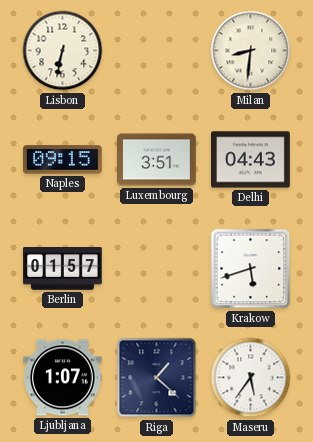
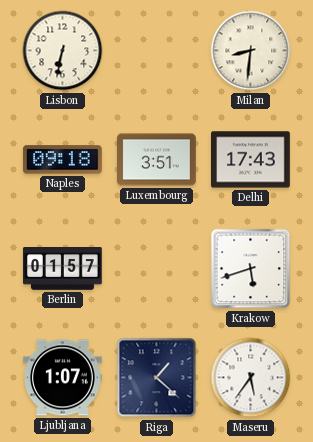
Naples: 09:15 -> 09:18 (63, 160)
Delhi: 04:43 -> 17:43 (251, 160)
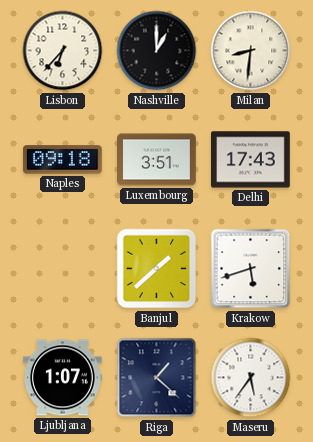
Lisbon: 6:32 -> 6:37 (63, 51)
Nashville: none -> 1:00 (157, 51)
Berlin: 01:57 -> none (63, 269)
Banjul: none -> 1:38 (157, 269)
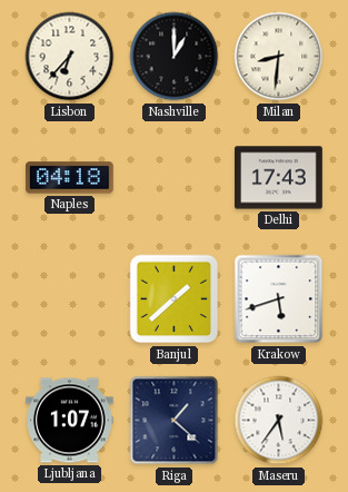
Naples: 09:18 -> 04:18 (70, 178)
Luxembourg: 3:51 -> none (157, 160)
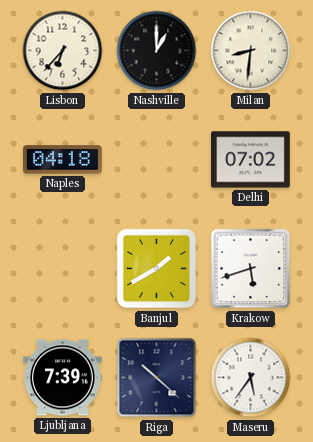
Delhi: 17:43 -> 07:02 (251, 160)
Banjul: 1:38 -> 1:40 (157, 269)
Ljubljana: 1:07 -> 7:39 (63, 378)
Riga: 1:22 -> 10:22 (157, 378)
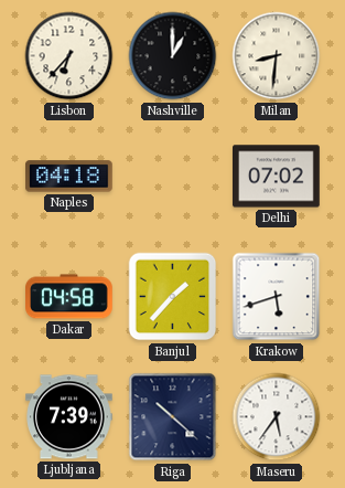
Dakar: none -> 04:58 (69, 297)
Banjul: 1:40 -> 1:37 (173, 297)
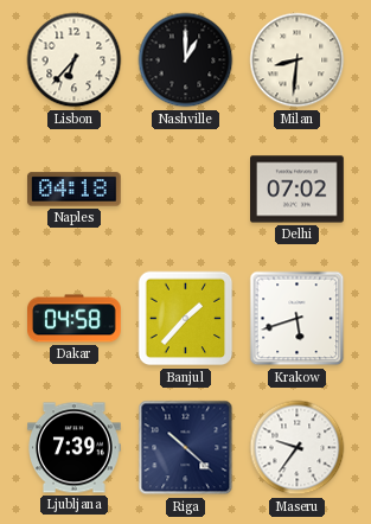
Maseru: 5:36 -> 9:36 (298, 448)
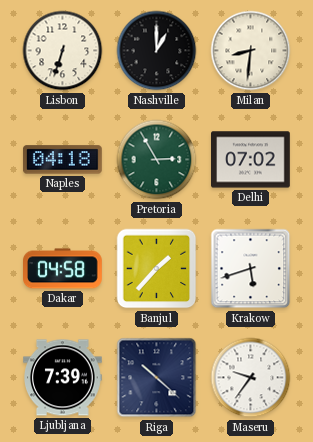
Lisbon: 6:37 -> 6:33 (63, 51)
Pretoria: none -> 2:55 (157, 160)
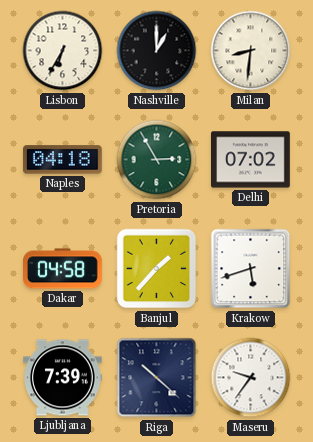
Lisbon: 6:33 -> 6:35 (63, 51)
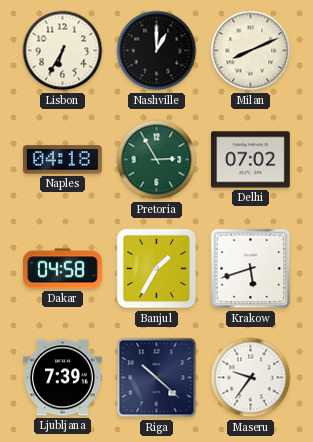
Milan: 8:31 -> 8:11 (251, 51)
Banjul: 1:37 -> 1:35 (157, 269)
